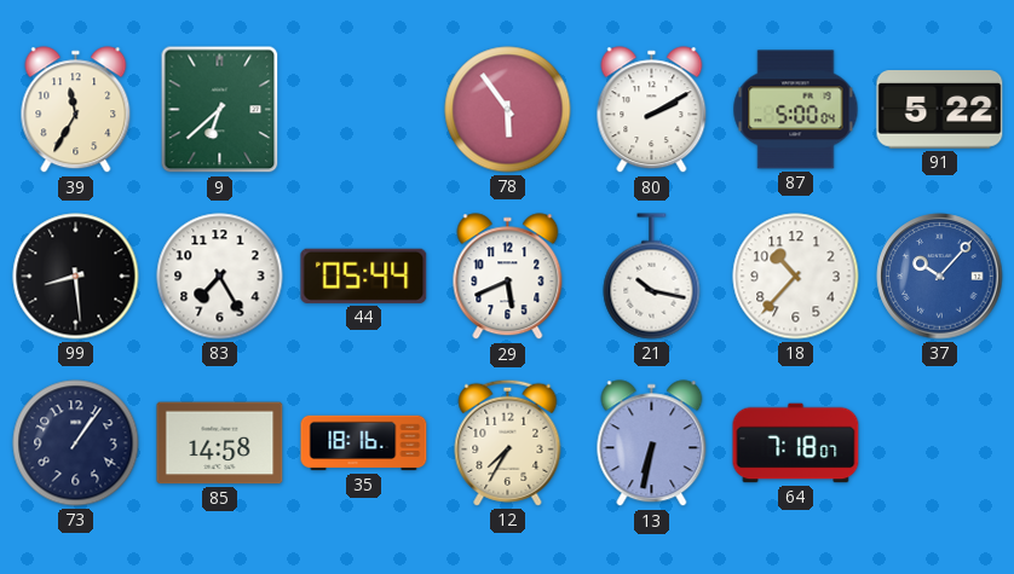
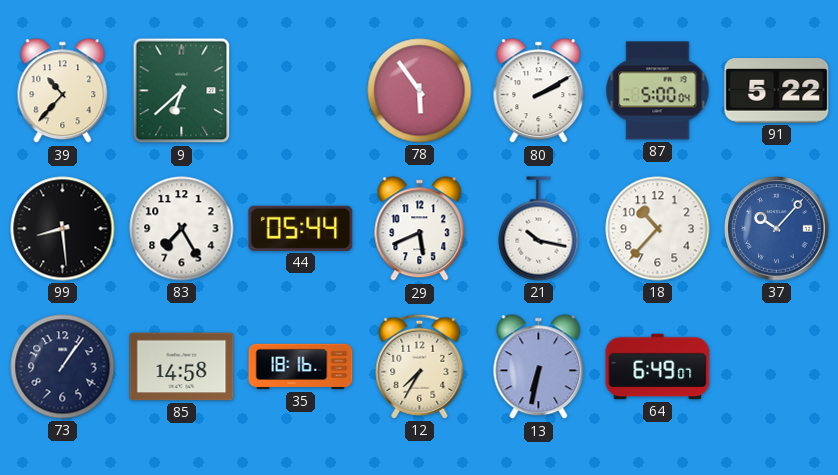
39: 11:35 -> 10:37 (63, 91)
64: 7:18 -> 6:49 (658, 367)
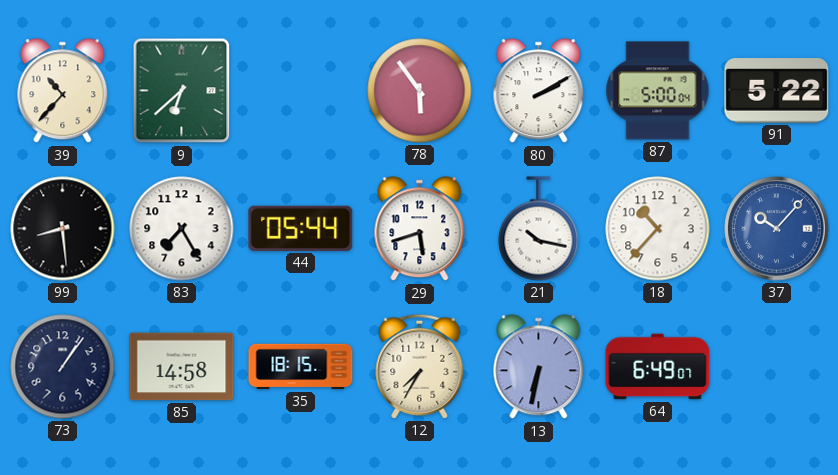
29: 5:41 -> 5:42 (420, 229)
35: 18:16 -> 18:15 (301, 367)
